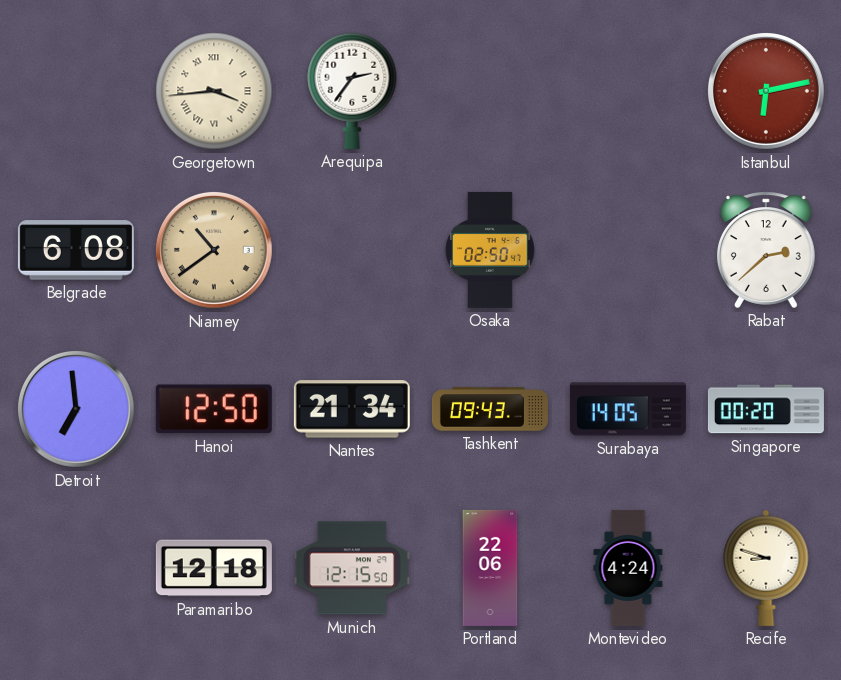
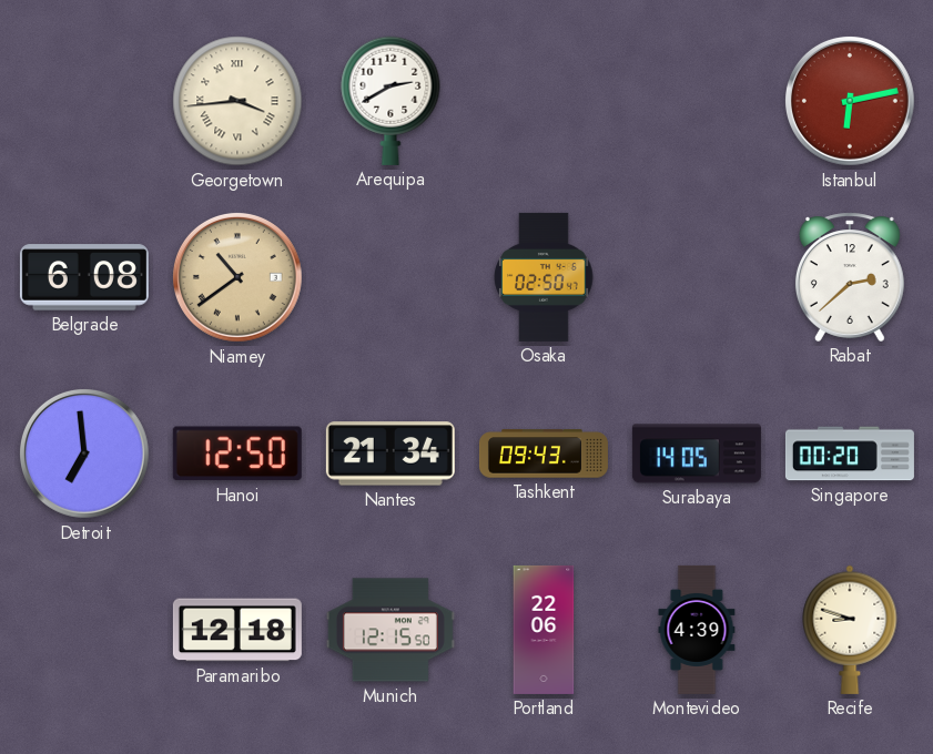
Arequipa: 2:36 -> 2:40 (391, 101)
Montevideo: 4:24 -> 4:39 (697, 630)
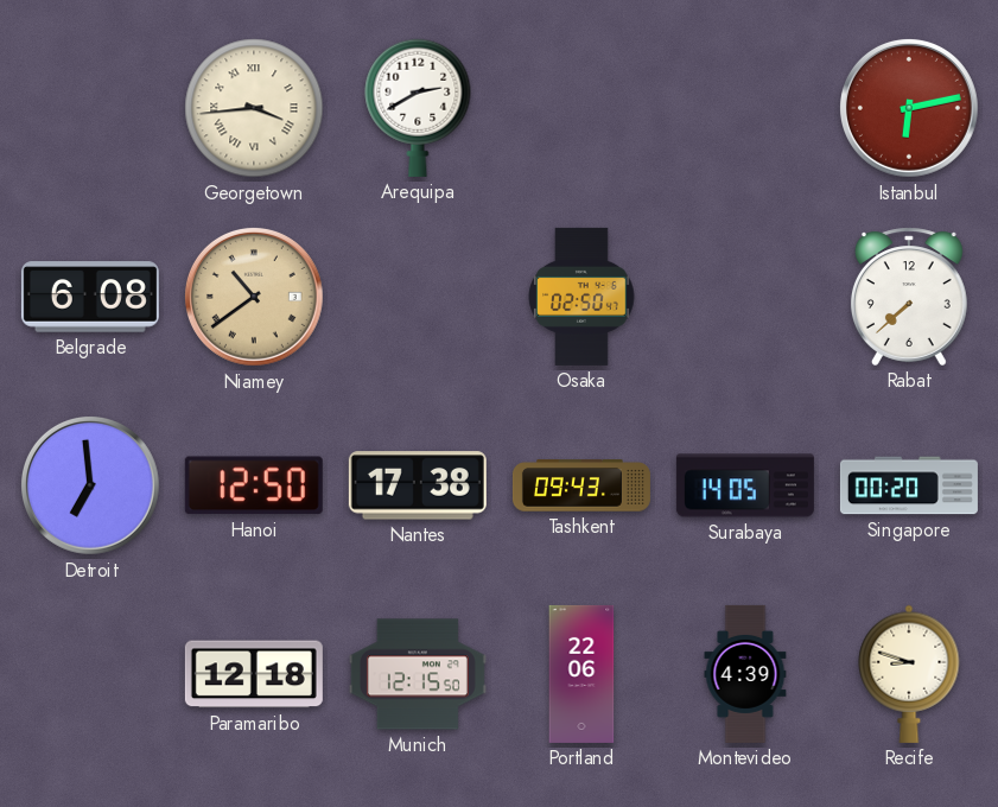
Rabat: 2:38 -> 7:38 (909, 297)
Nantes: 21:34 -> 17:38 (418, 485)
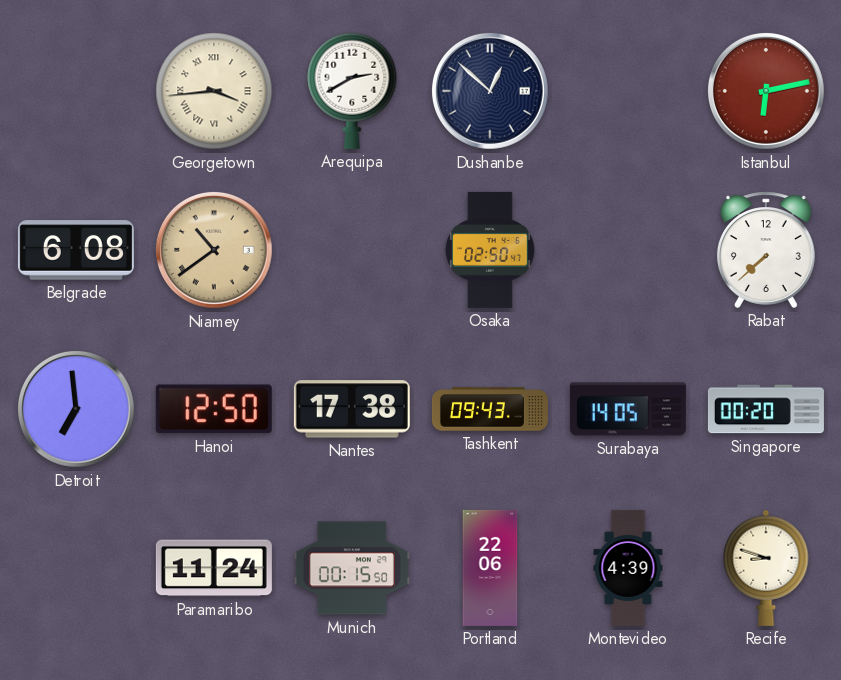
Dushanbe: none -> 12:52 (490, 91)
Paramaribo: 12:18 -> 11:24 (214, 568)
Munich: 12:15 -> 00:15 (352, 568)
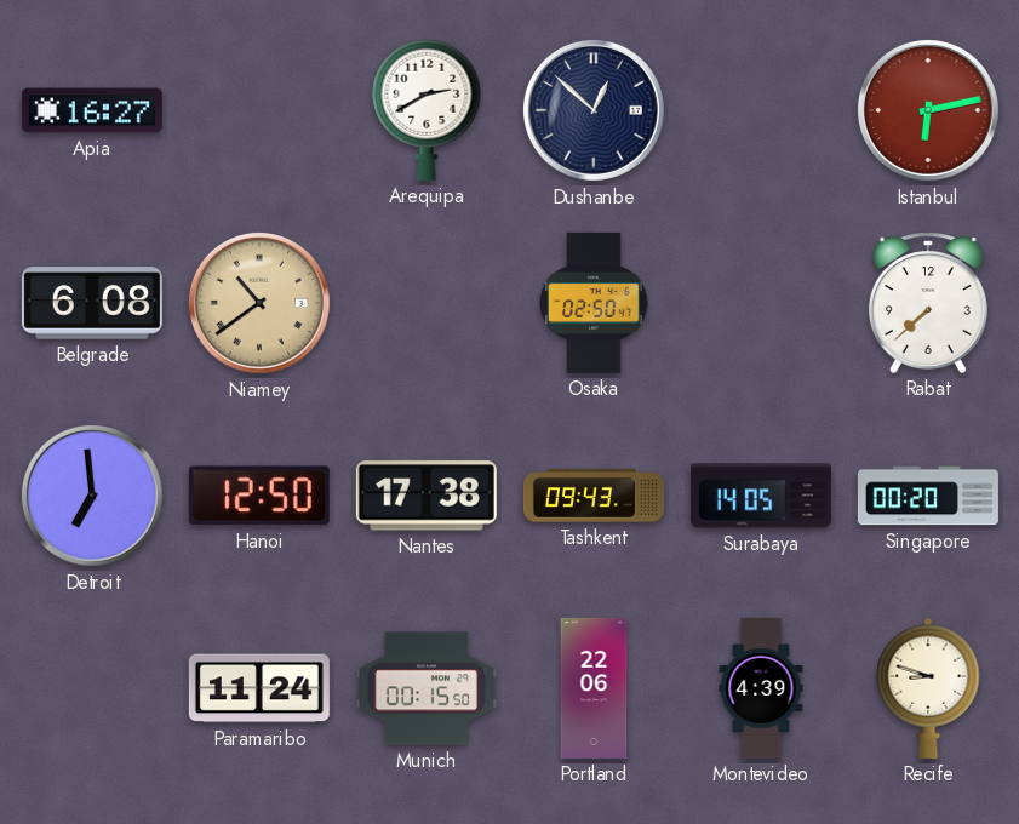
Apia: none -> 16:27 (92, 110)
Georgetown: 3:44 -> none (214, 91)
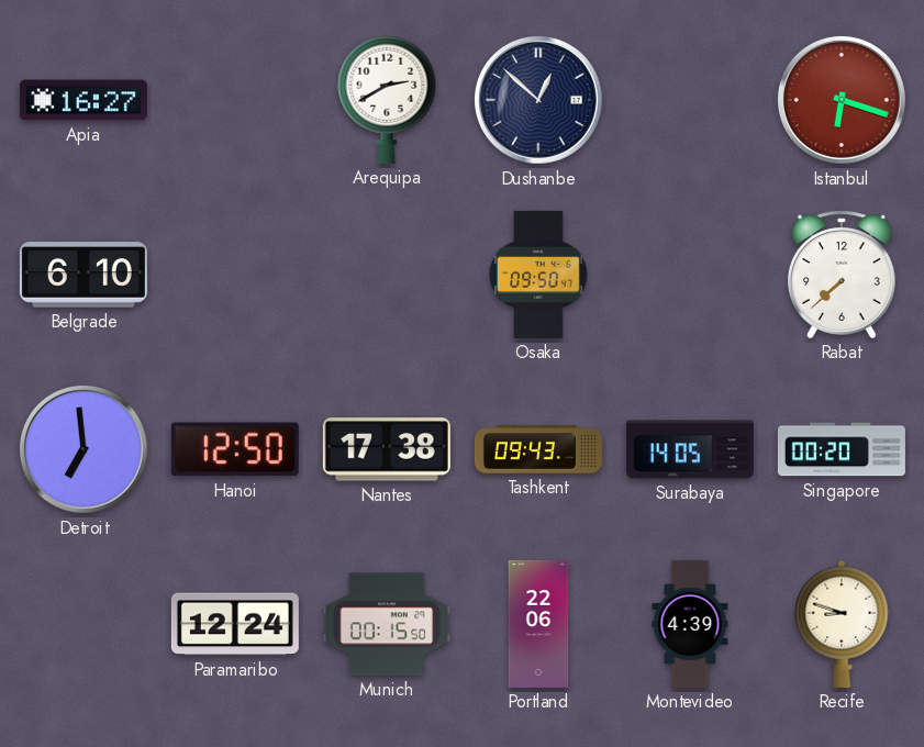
Istanbul: 6:13 -> 6:18 (842, 100)
Belgrade: 6:08 -> 6:10 (84, 275)
Niamey: 10:39 -> none (259, 303)
Osaka: 02:50 -> 09:50 (538, 275)
Paramaribo: 11:24 -> 12:24 (235, 624)
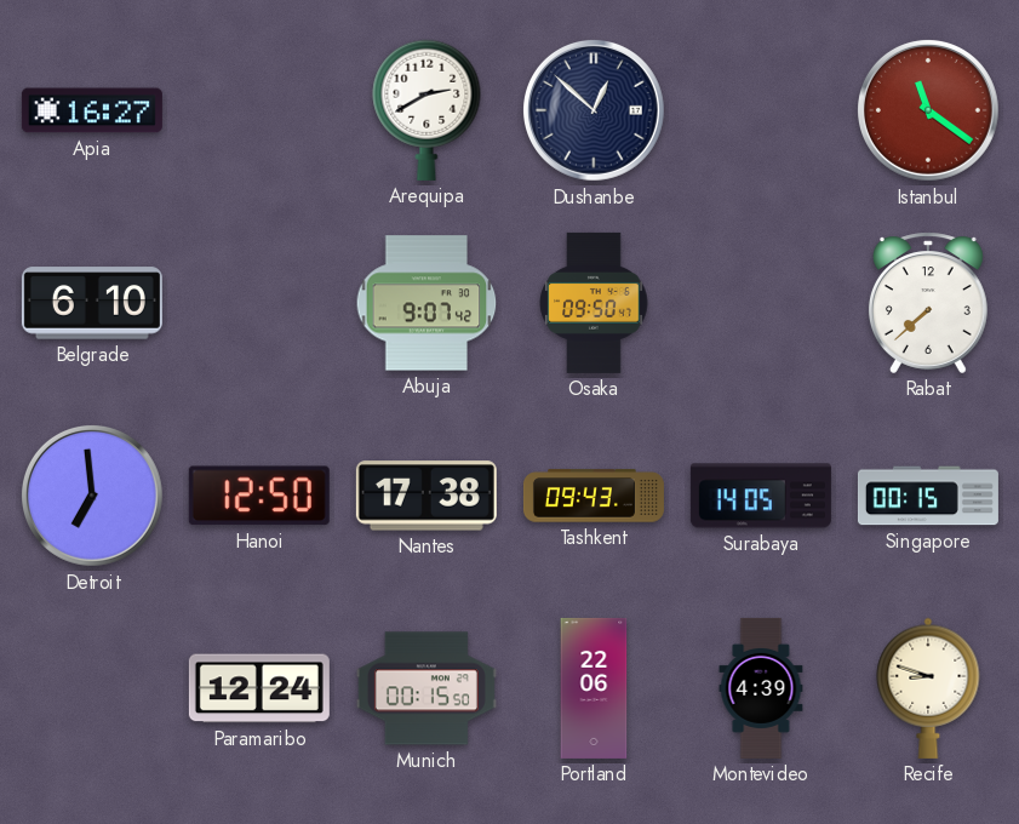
Istanbul: 6:18 -> 11:21 (928, 110)
Abuja: none -> 9:07 (427, 303)
Singapore: 00:20 -> 00:15 (928, 496)
